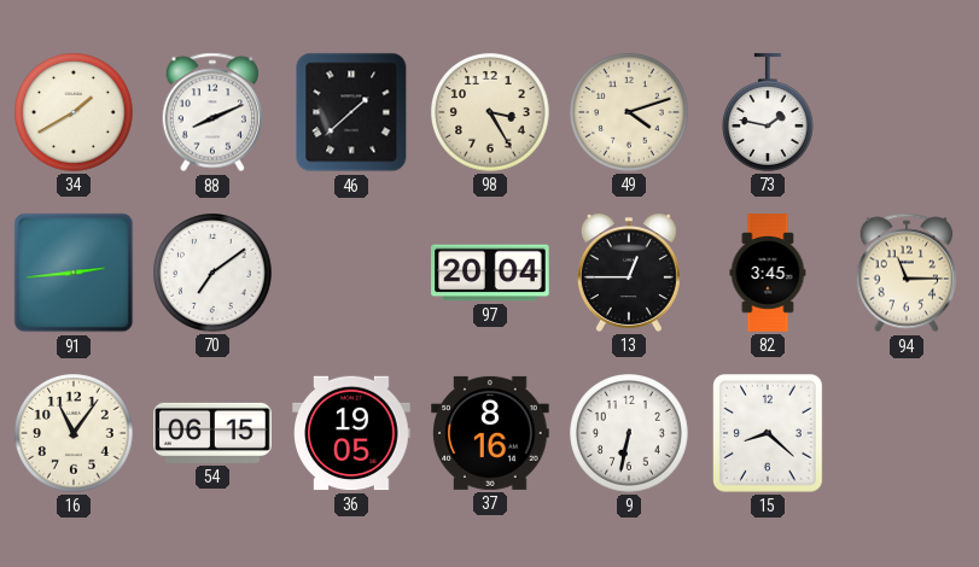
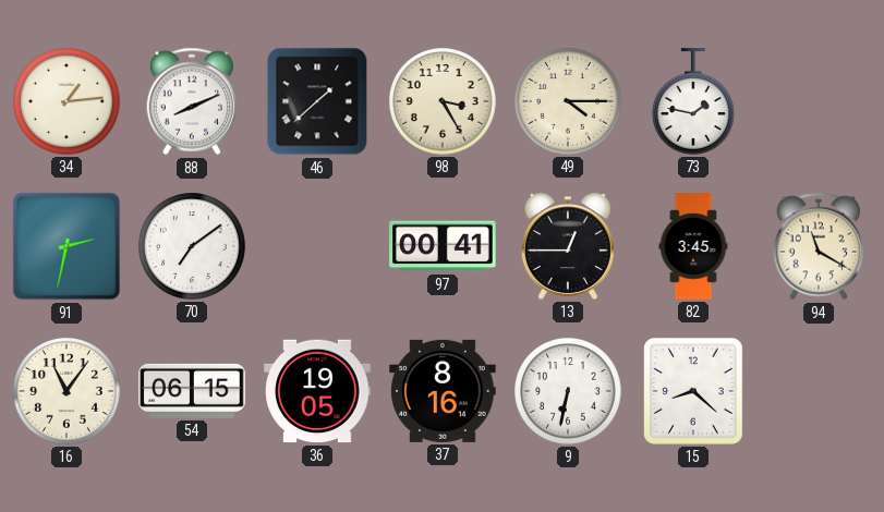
34: 1:40 -> 1:14 (68, 102)
49: 4:12 -> 4:15 (569, 102)
91: 2:44 -> 2:32 (66, 246)
97: 20:04 -> 00:41 (443, 246)
94: 11:15 -> 11:20 (819, 246)
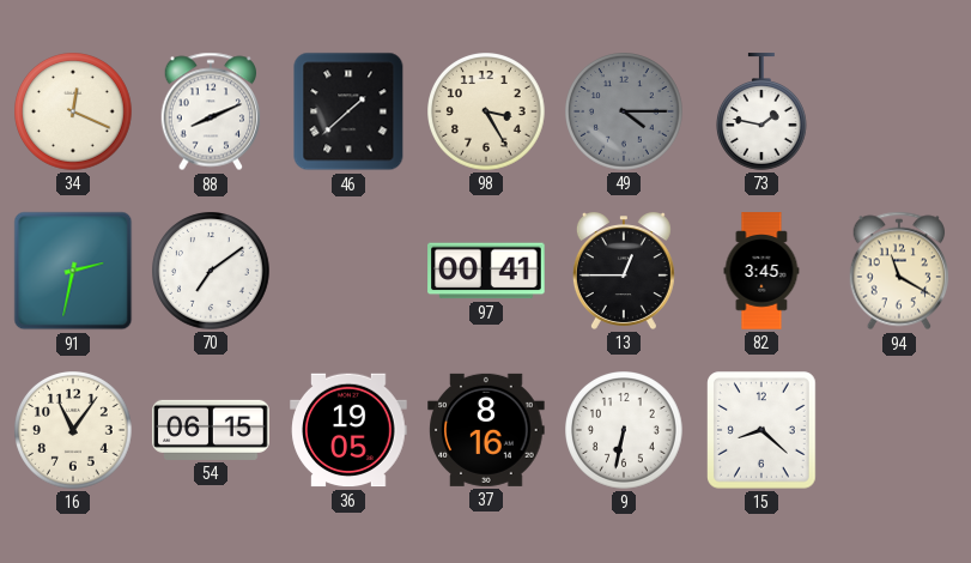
34: 1:14 -> 12:19 (74, 113)
49 dial: cream -> grey (625, 113)
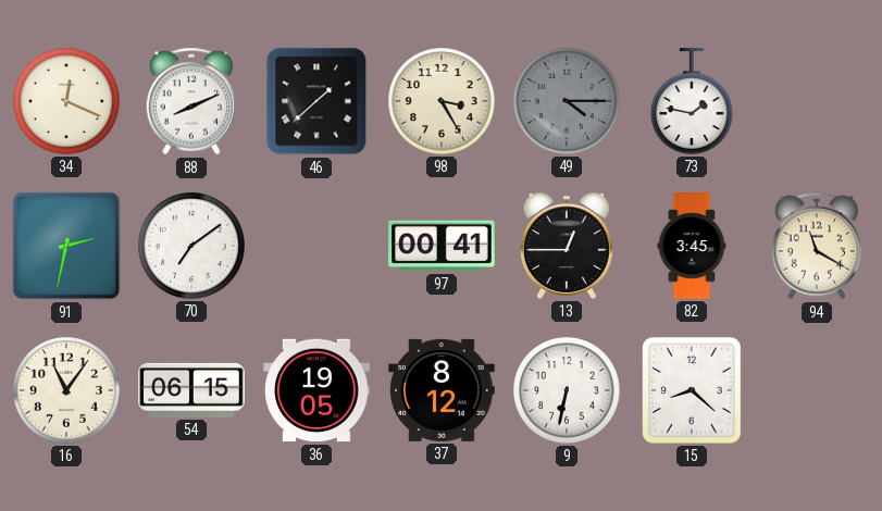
37: 8:16 -> 8:12 (442, 390)
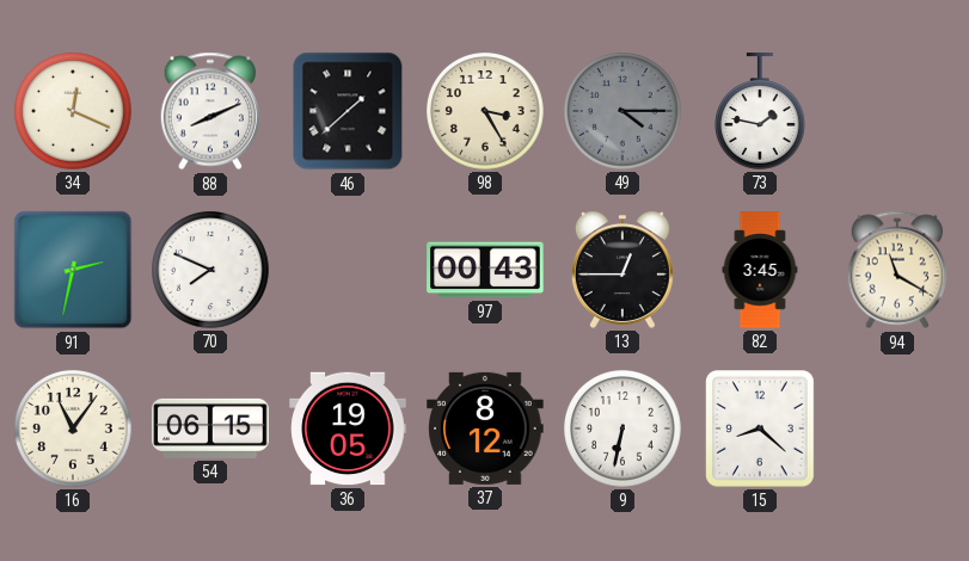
70: 7:09 -> 7:49 (211, 271)
97: 00:41 -> 00:43 (485, 270)
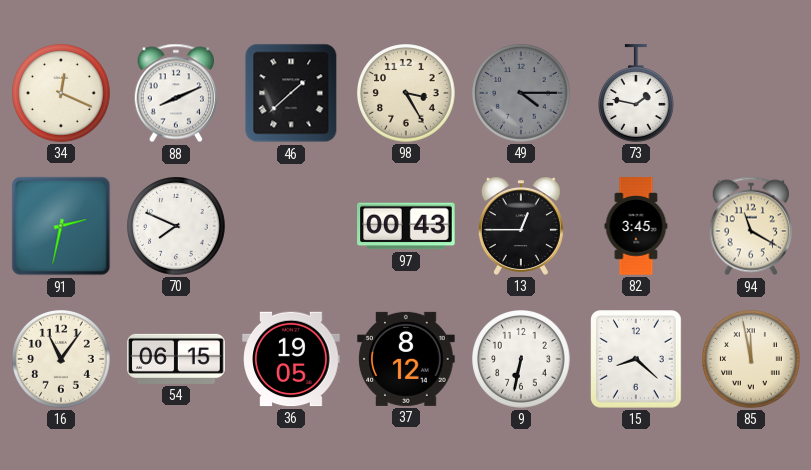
85: none -> 11:58 (752, 360)
